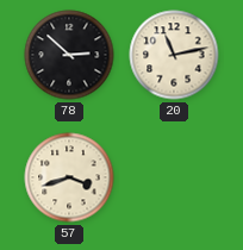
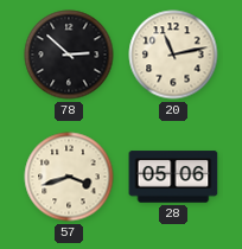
28: none -> 05:06 (173, 177)
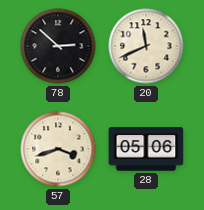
20: 11:13 -> 11:41 (146, 46)
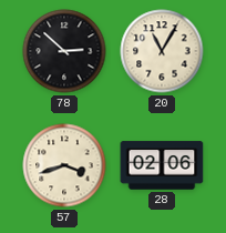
20: 11:41 -> 11:05 (162, 51)
28: 05:06 -> 02:06 (162, 165)
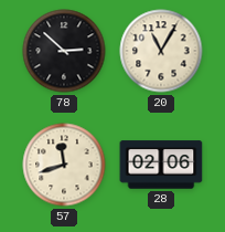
57: 3:42 -> 11:42 (64, 165)
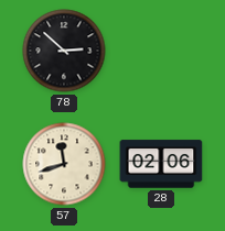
20: 11:05 -> none (161, 51)
